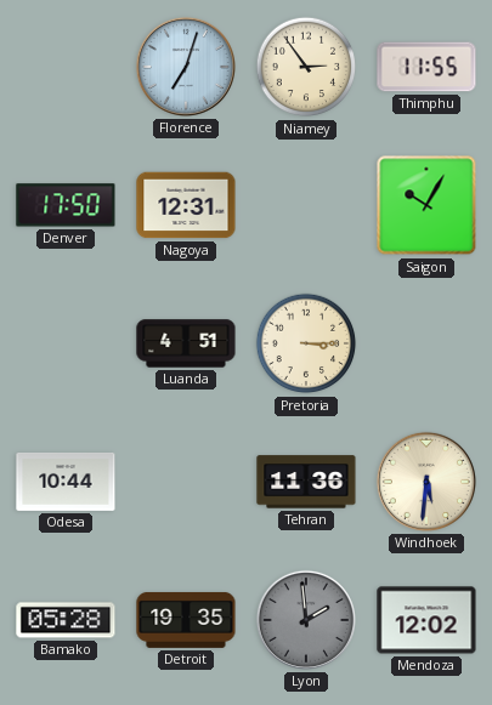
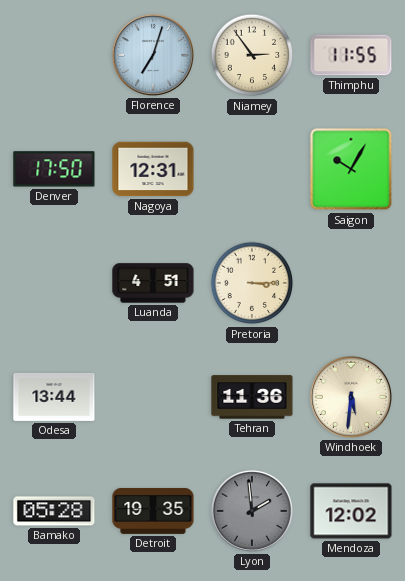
Odesa: 10:44 -> 13:44 (54, 397)
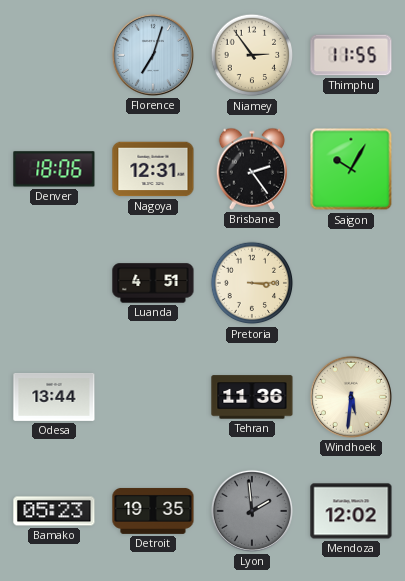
Denver: 17:50 -> 18:06 (54, 169)
Brisbane: none -> 2:24 (251, 169)
Bamako: 05:28 -> 05:23 (54, 511)
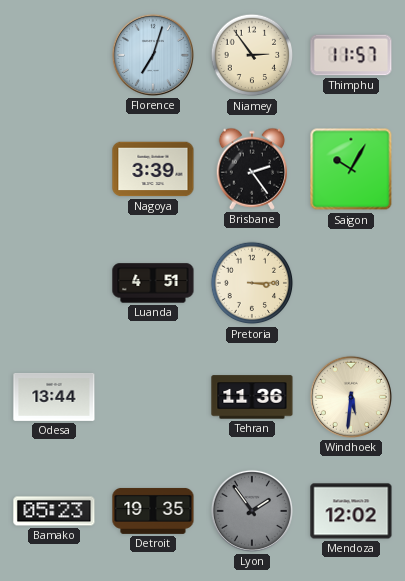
Thimphu: 11:55 -> 11:57 (351, 55)
Denver: 18:06 -> none (54, 169)
Nagoya: 12:31 -> 3:39 (153, 169)
Lyon: 1:59 -> 1:54 (252, 511)
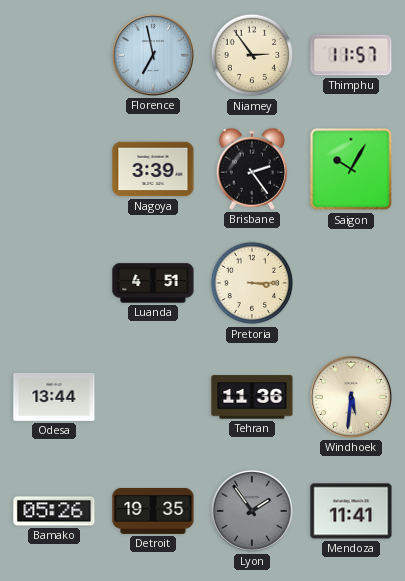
Florence: 7:03 -> 6:58 (153, 55)
Bamako: 05:23 -> 05:26 (54, 511)
Mendoza: 12:02 -> 11:41 (351, 511)
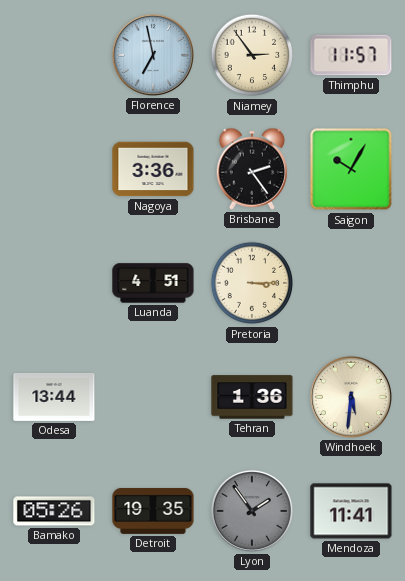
Nagoya: 3:39 -> 3:36 (153, 169)
Tehran: 11:36 -> 1:36 (252, 397)
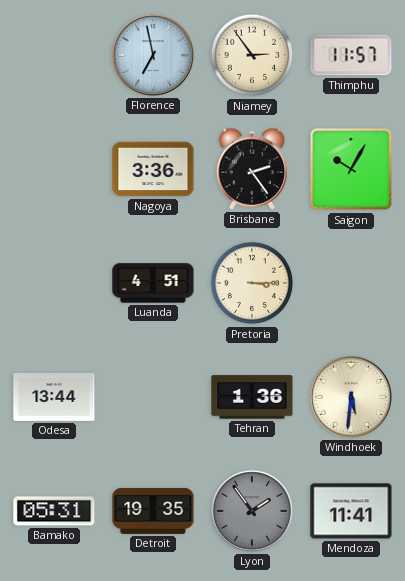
Bamako: 05:26 -> 05:31 (54, 511)
